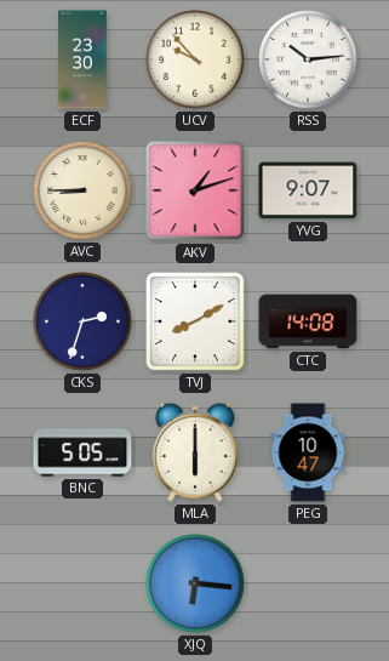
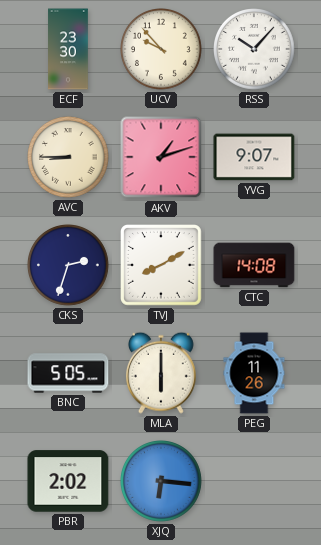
RSS: 10:14 -> 10:07 (255, 50)
PEG: 10:47 -> 11:26 (254, 373)
PBR: none -> 2:02 (68, 481)
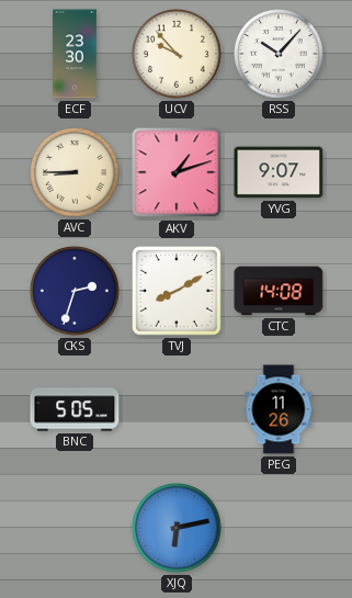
MLA: 6:00 -> none (161, 373)
PBR: 2:02 -> none (68, 481)
XJQ: 6:16 -> 6:13 (178, 529)
